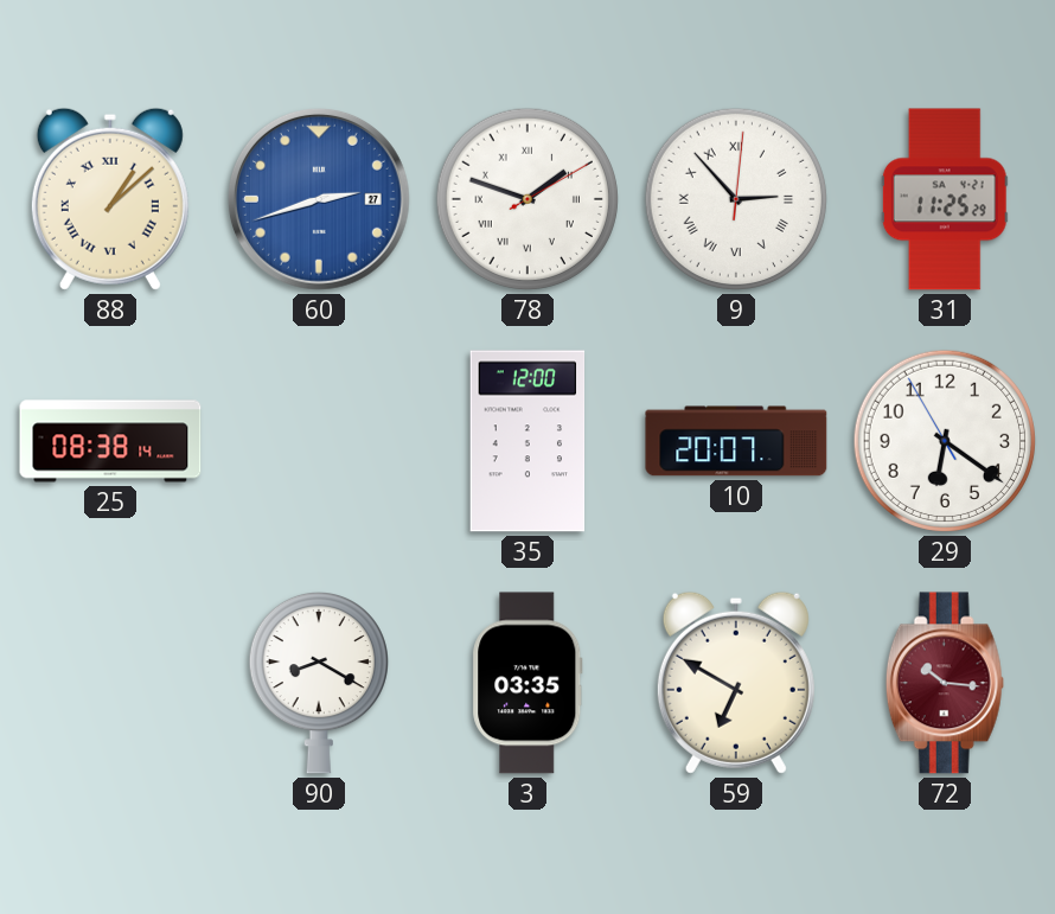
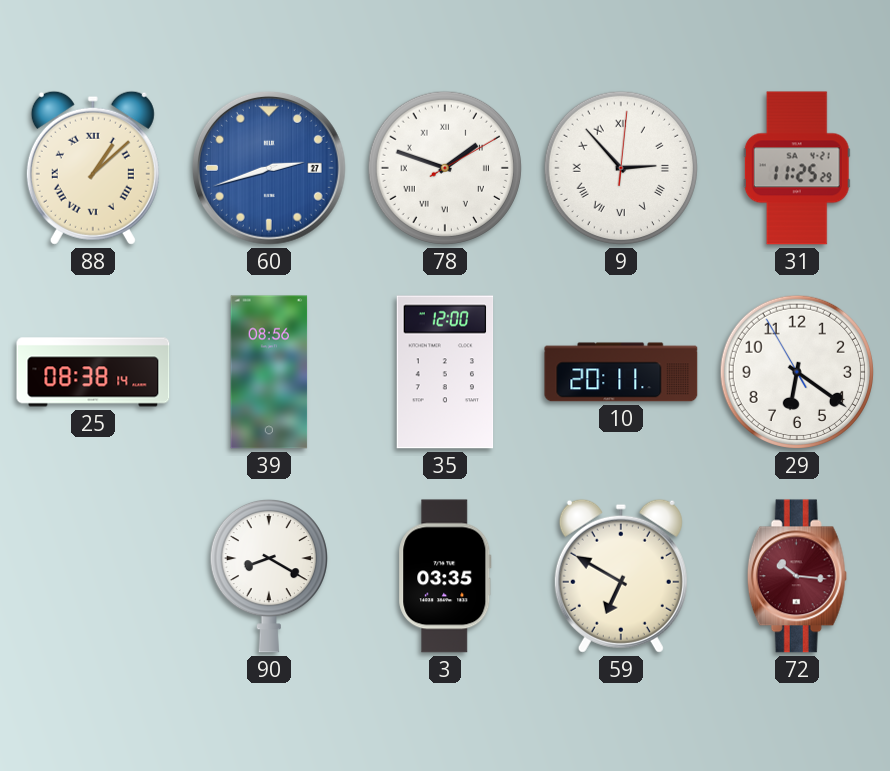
39: none -> 08:56 (269, 372)
10: 20:07 -> 20:11 (621, 372)
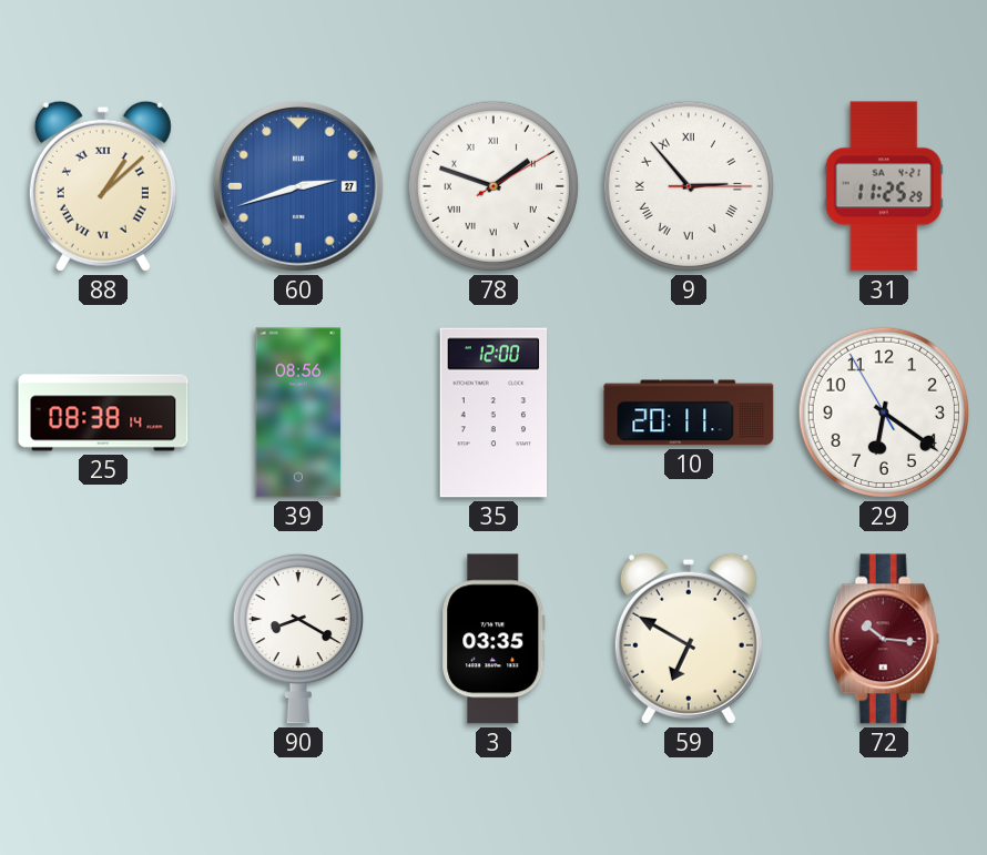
9: 2:53:01 -> 2:53:15 (689, 186)
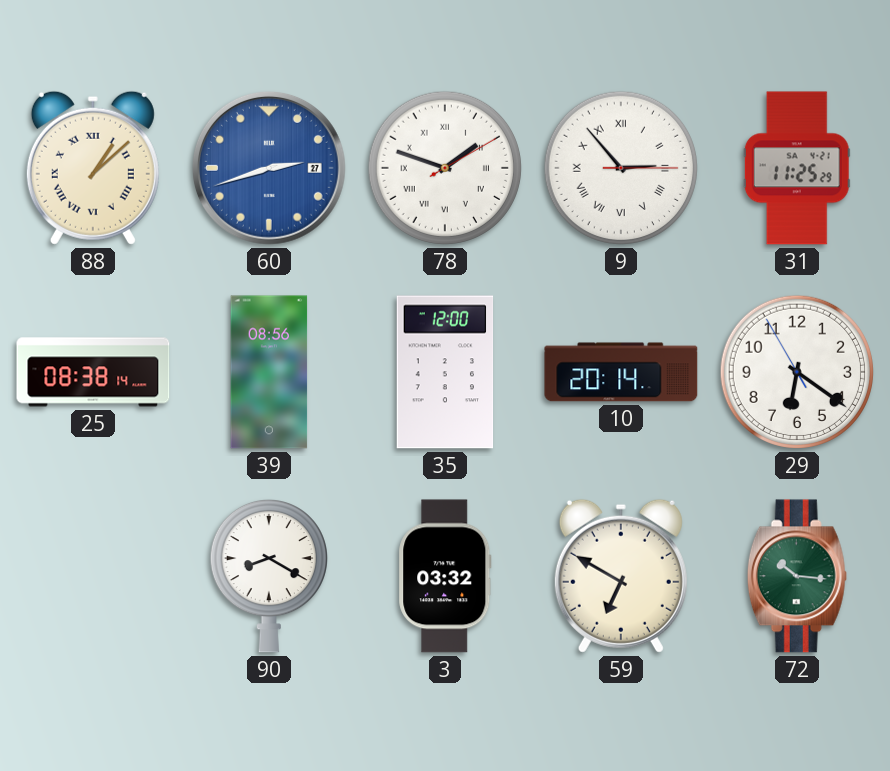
10: 20:11 -> 20:14 (621, 372)
3: 03:35 -> 03:32 (445, 576)
72 dial: burgundy -> green (797, 576)
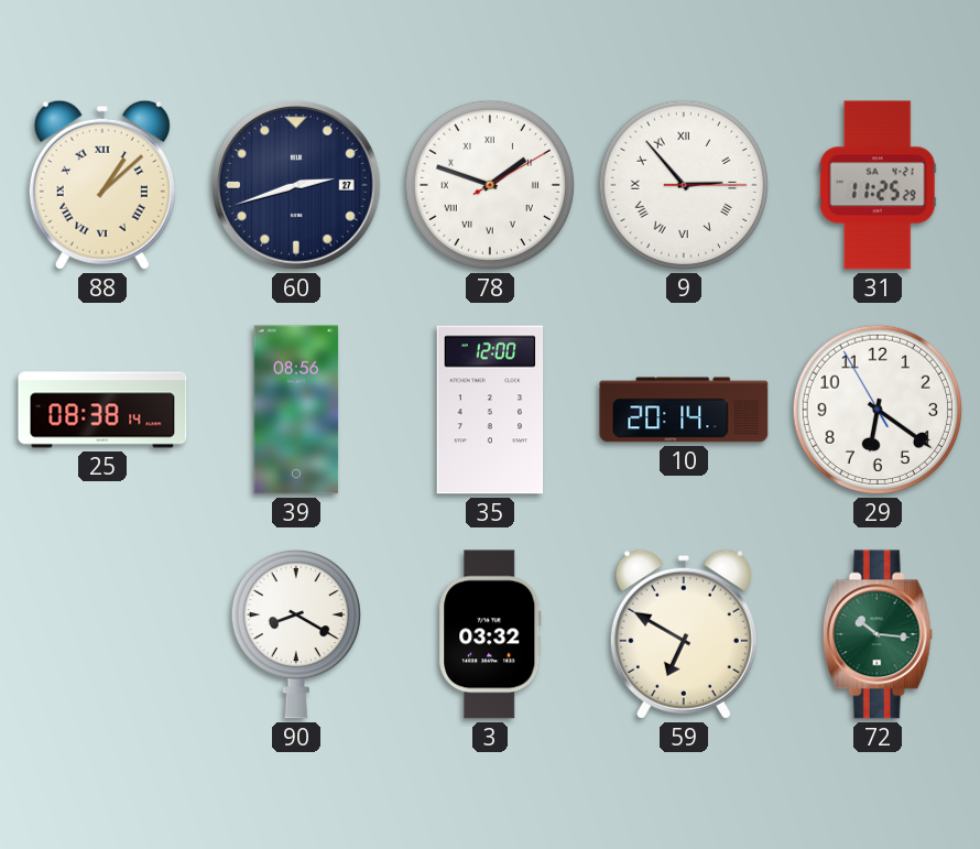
60 dial: blue -> navy (296, 185)
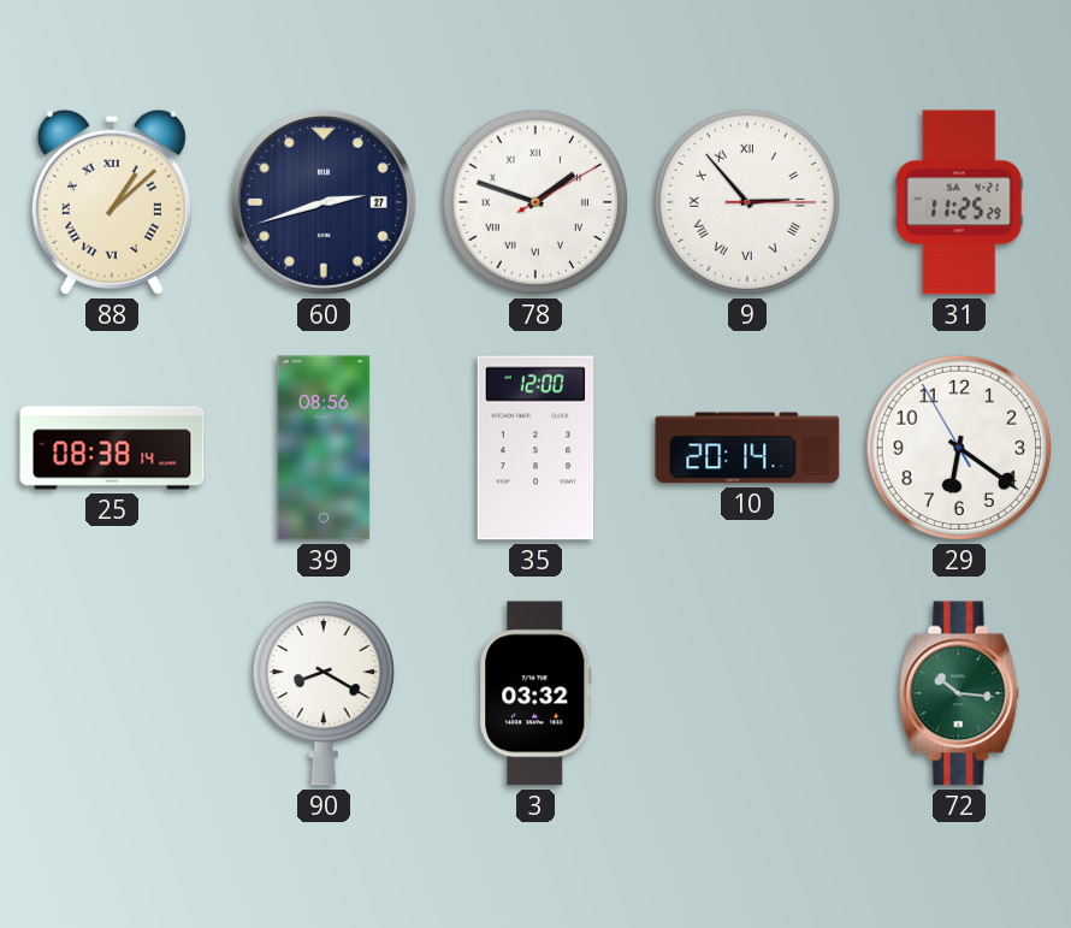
59: 6:50 -> none (684, 634)
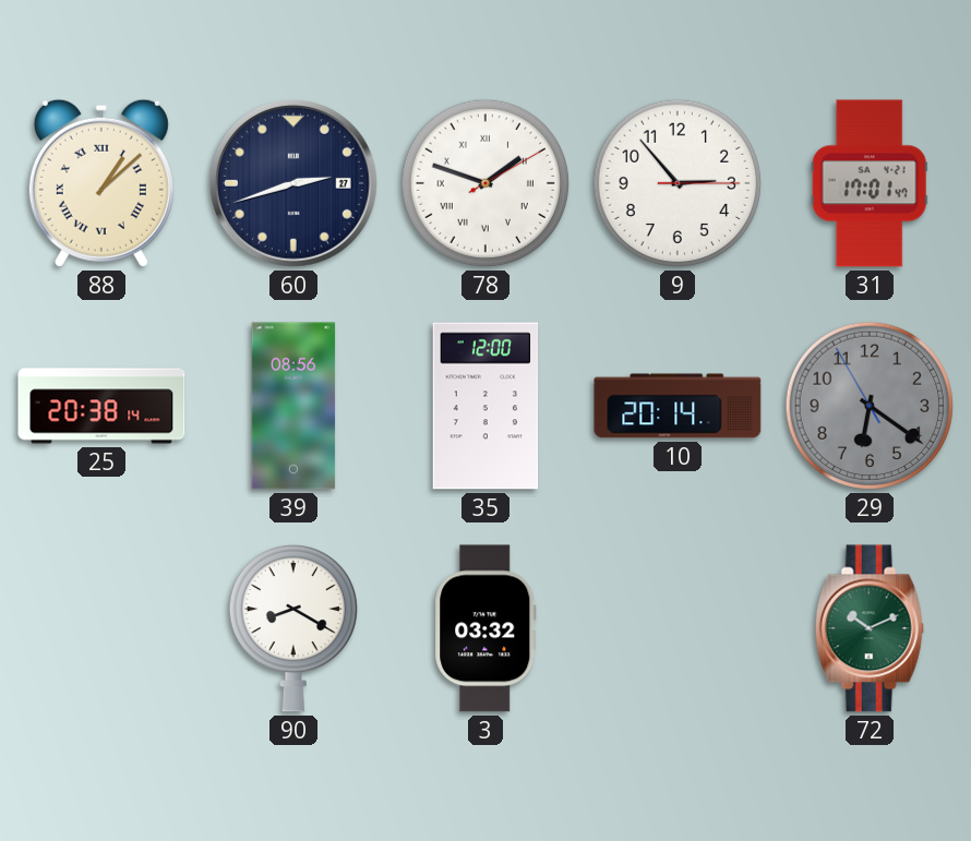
9 numerals: Roman -> Arabic (678, 183)
31: 11:25 -> 17:01 (870, 183)
25: 08:38 -> 20:38 (101, 406)
29 dial: white -> grey (870, 406)
72: 10:16 -> 10:11 (870, 628)
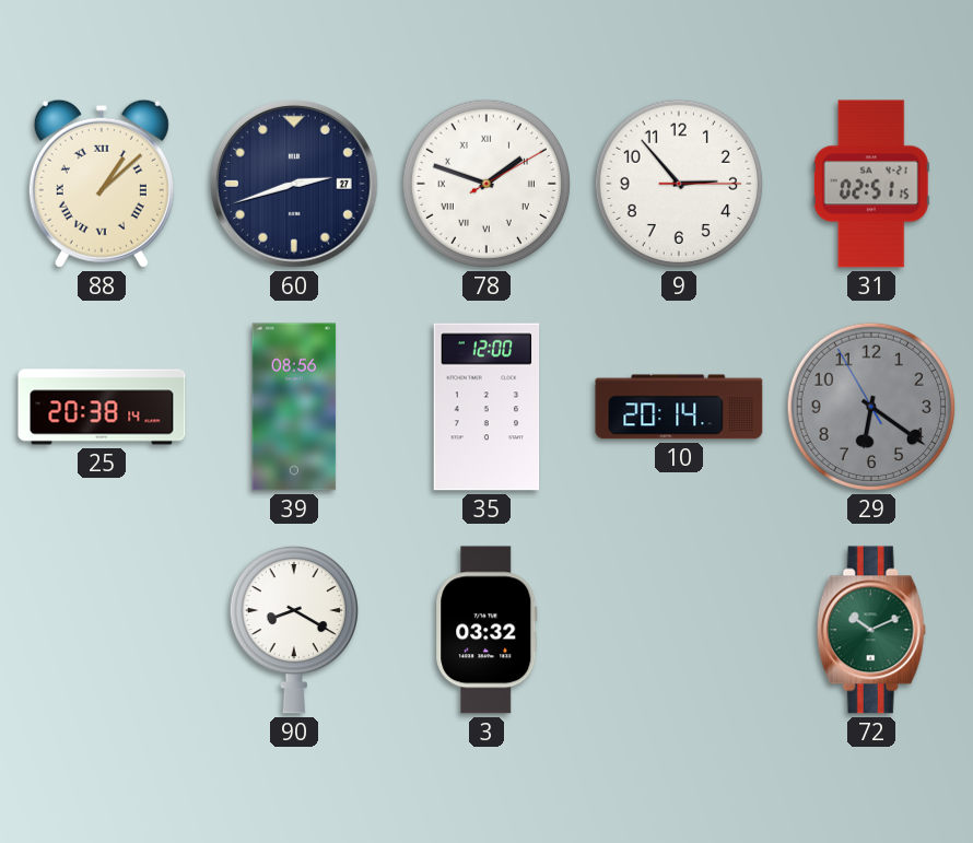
31: 17:01 -> 02:51 (871, 184)
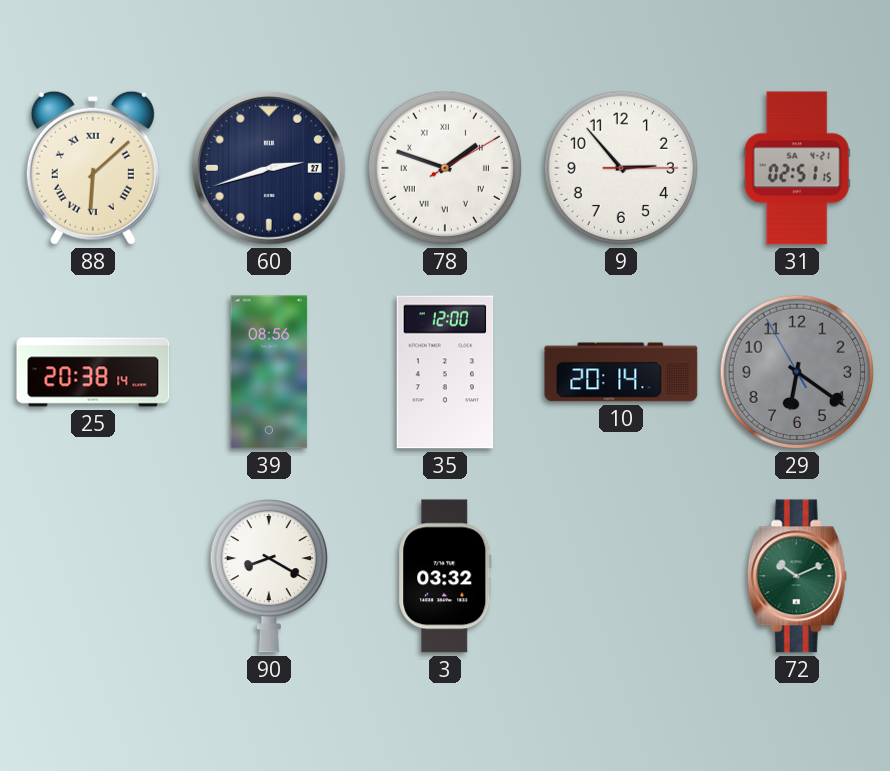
88: 1:08 -> 6:08 (93, 168)
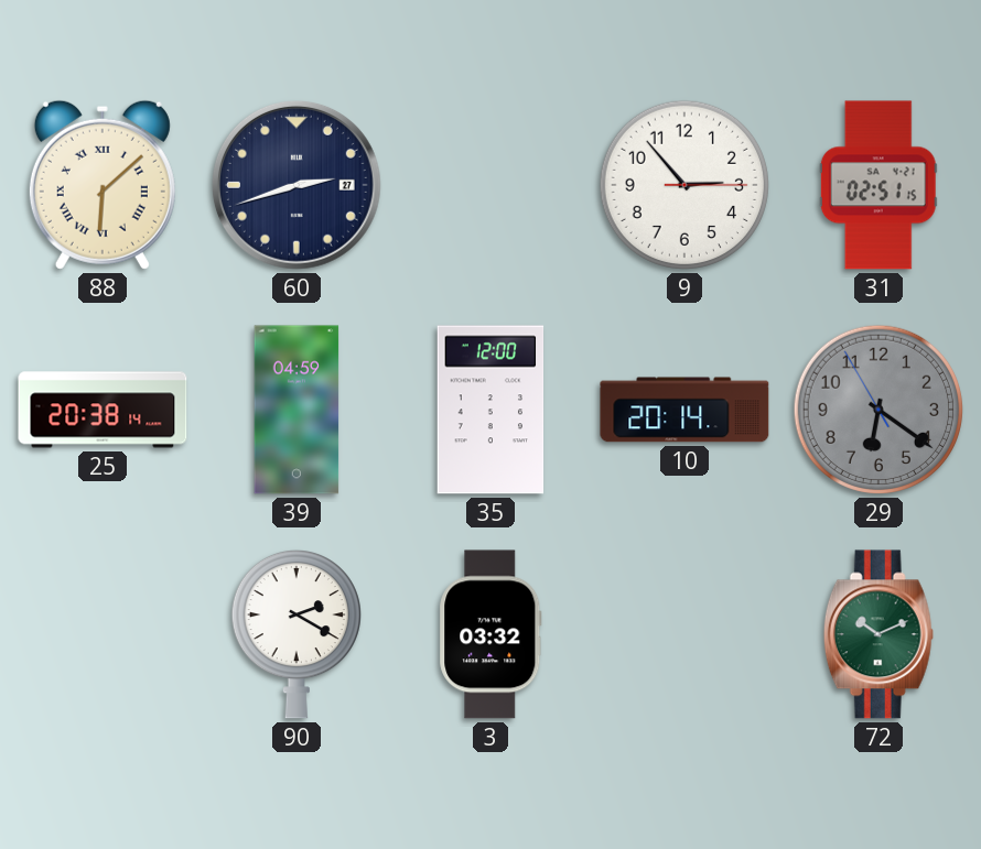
78: 1:48 -> none (445, 168)
39: 08:56 -> 04:59 (297, 410)
90: 8:20 -> 2:20 (297, 634)
